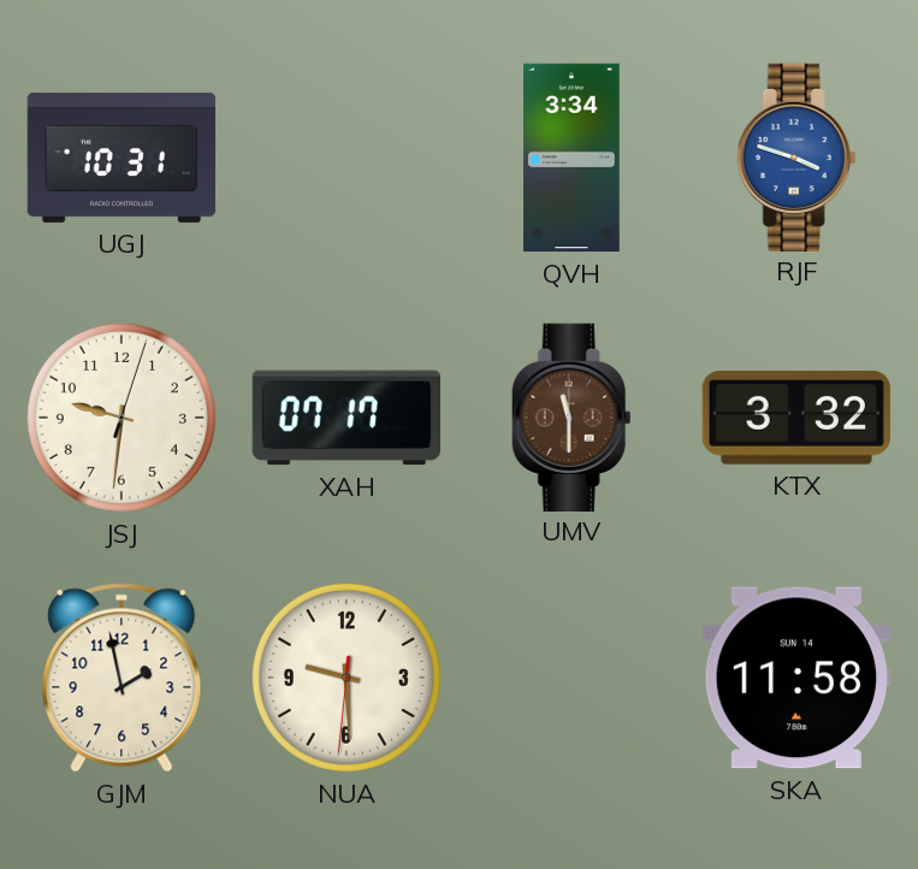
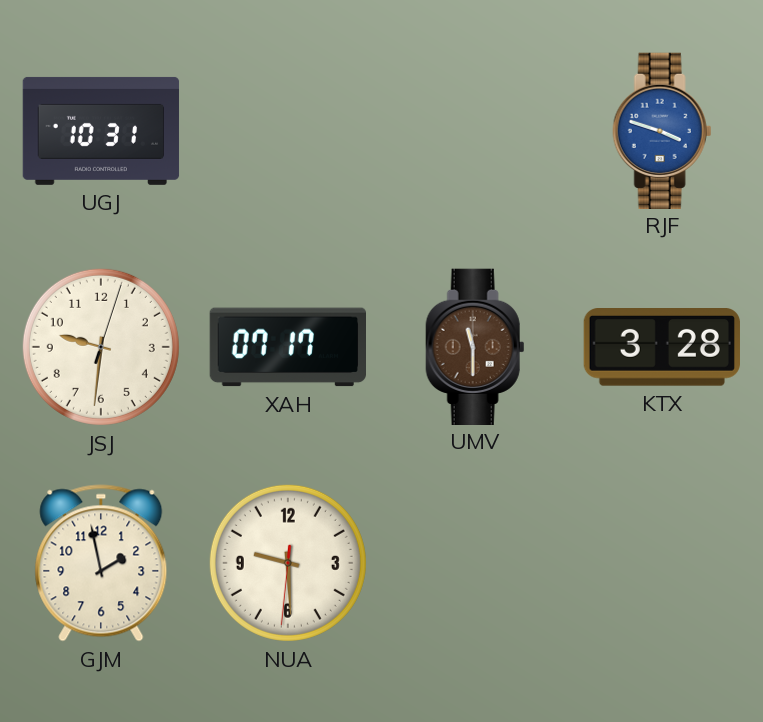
QVH: 3:34 -> none (573, 158)
KTX: 3:32 -> 3:28 (662, 348)
SKA: 11:58 -> none (796, 678)
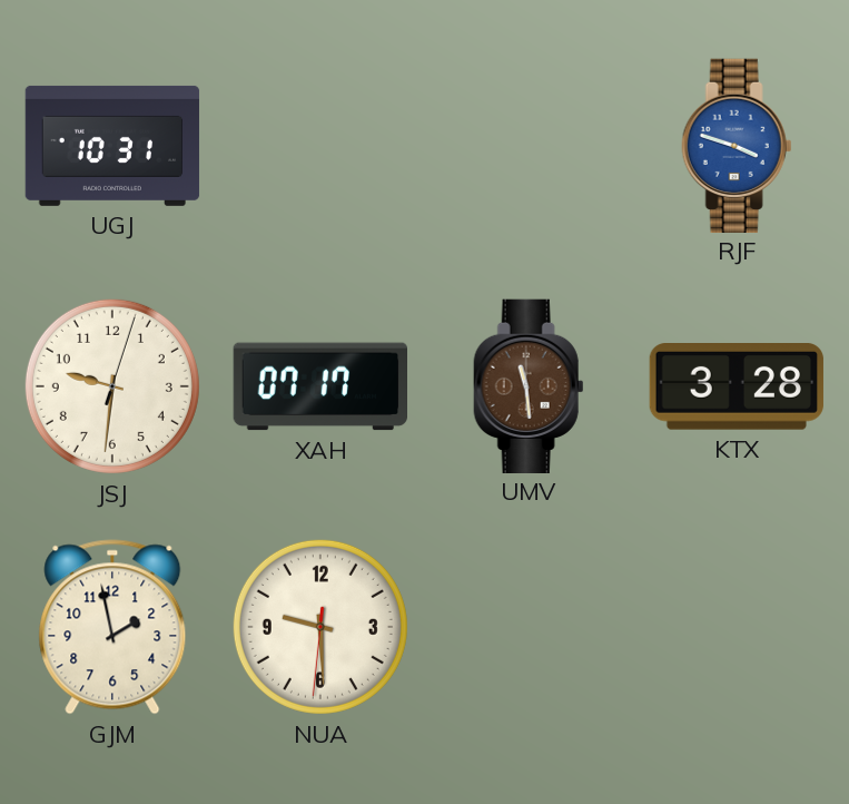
UMV: 11:30 -> 11:29 (529, 385)
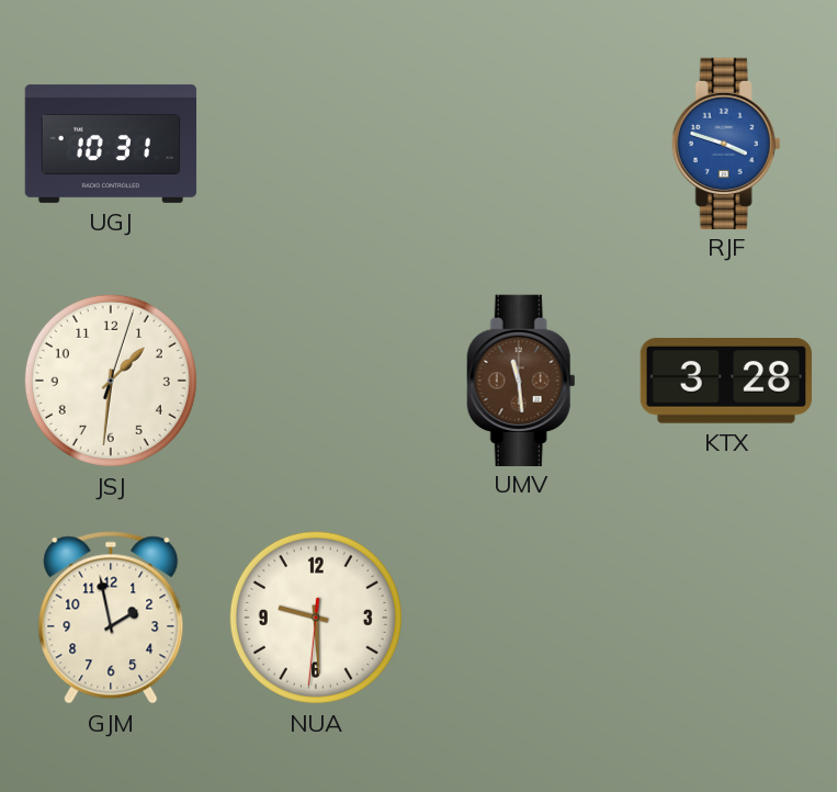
JSJ: 9:31 -> 1:31 (111, 381)
XAH: 07:17 -> none (319, 386)
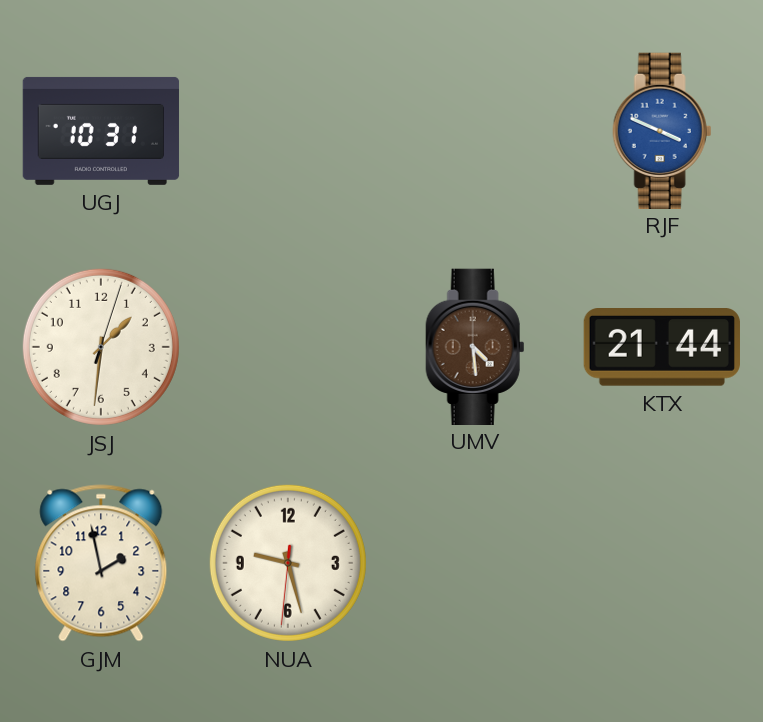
RJF: 3:48 -> 3:49 (662, 130)
UMV: 11:29 -> 4:29 (475, 346)
KTX: 3:28 -> 21:44 (662, 348)
NUA: 9:29 -> 9:27 (288, 563)
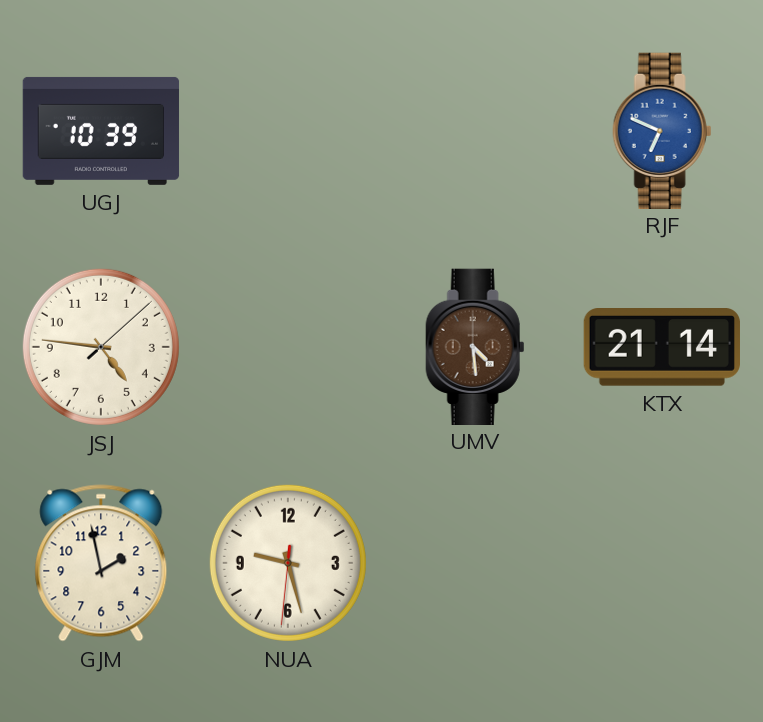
UGJ: 10:31 -> 10:39 (101, 131)
RJF: 3:49 -> 6:49 (662, 130)
JSJ: 1:31 -> 4:46 (101, 347)
KTX: 21:44 -> 21:14 (662, 348)
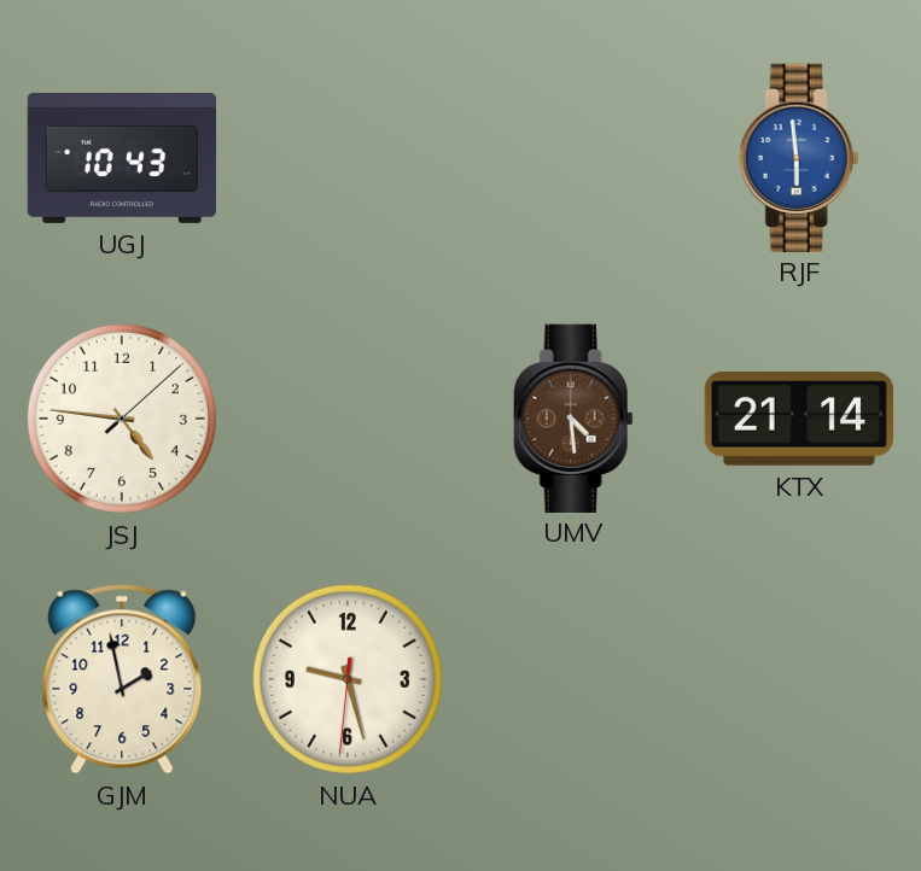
UGJ: 10:39 -> 10:43 (122, 158)
RJF: 6:49 -> 5:59 (799, 157)
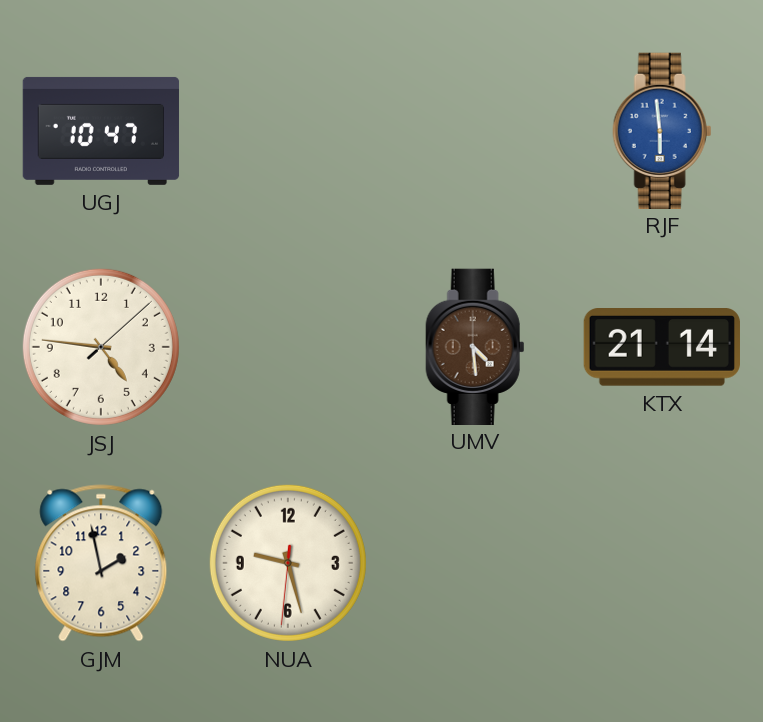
UGJ: 10:43 -> 10:47 (101, 131)
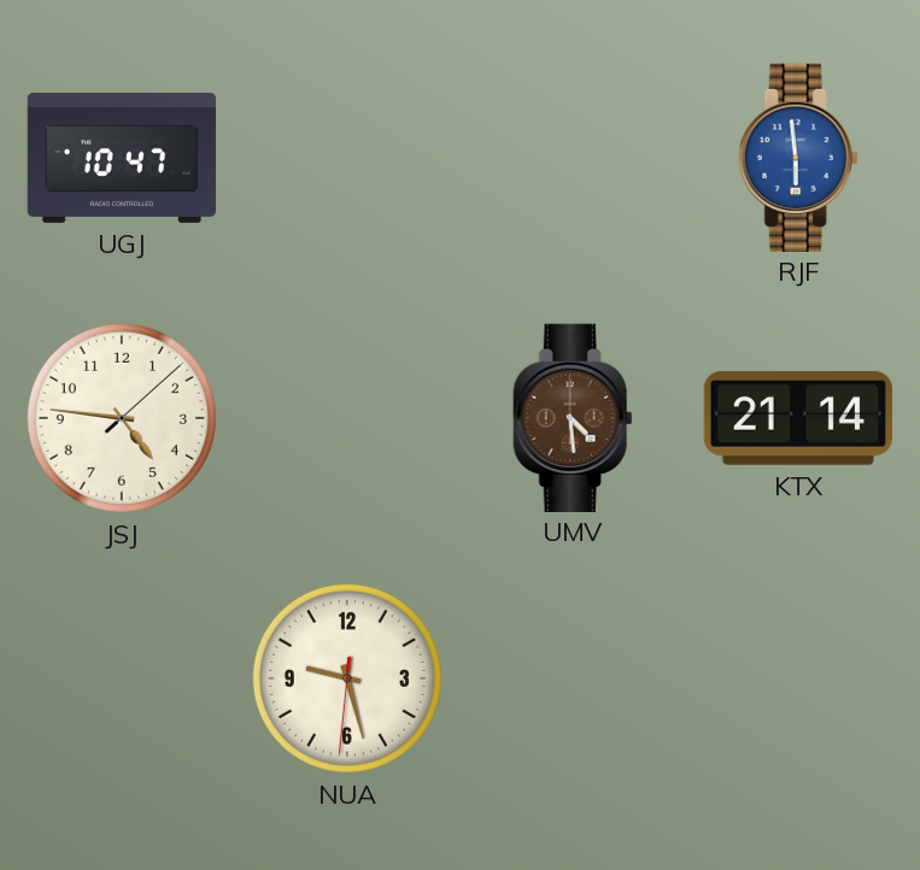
GJM: 1:58 -> none (101, 563)
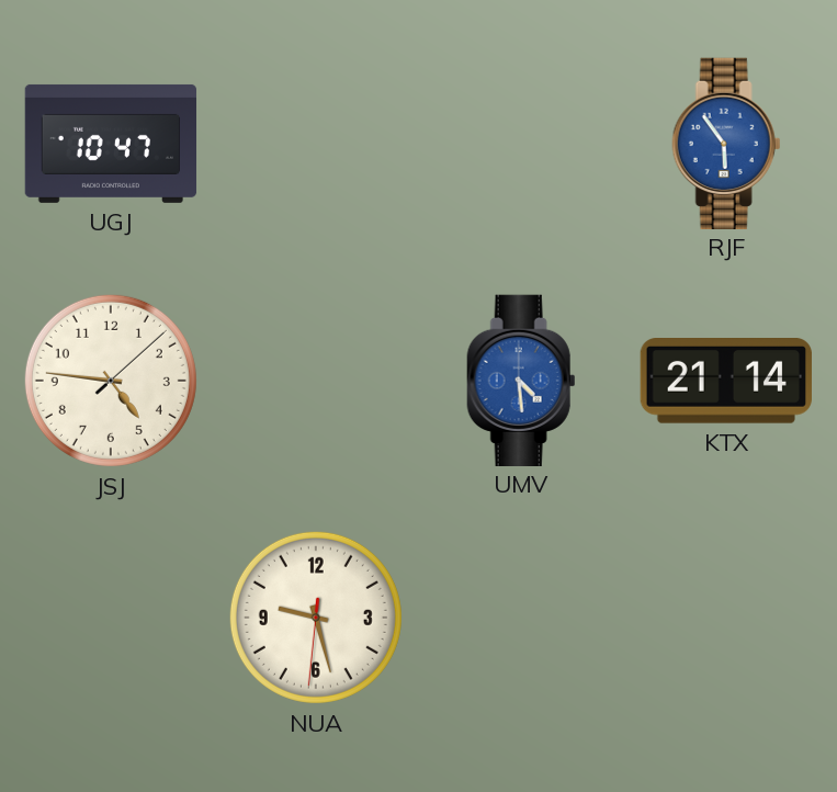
RJF: 5:59 -> 5:54 (726, 143)
UMV dial: brown -> blue (521, 380)
